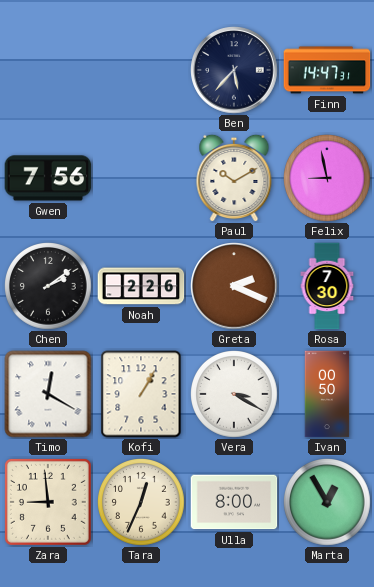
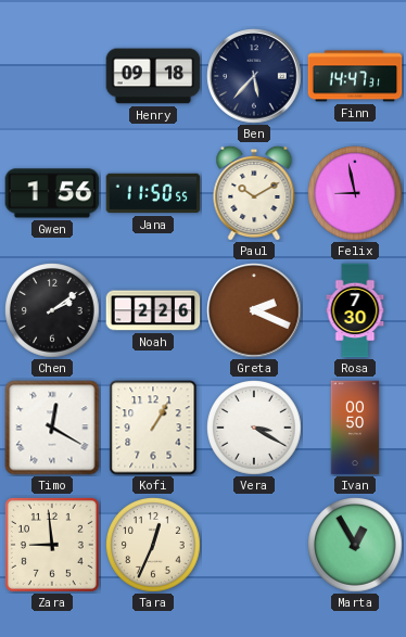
Henry: none -> 09:18 (153, 76)
Gwen: 7:56 -> 1:56 (52, 193)
Jana: none -> 11:50 (153, 193)
Ulla: 8:00 -> none (234, 502)
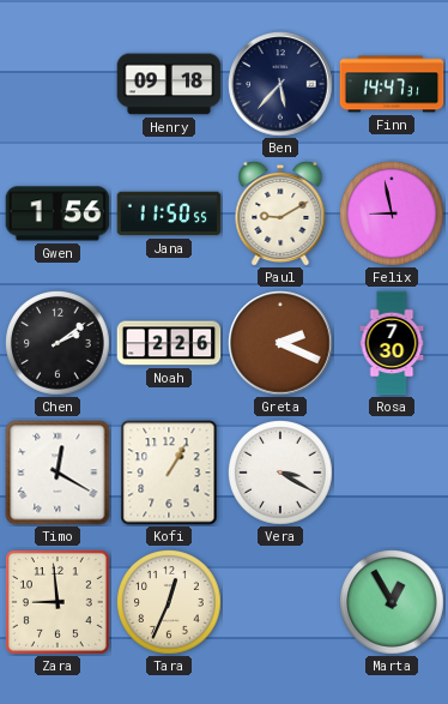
Paul: 10:10 -> 9:10 (280, 213)
Ivan: 00:50 -> none (355, 428)
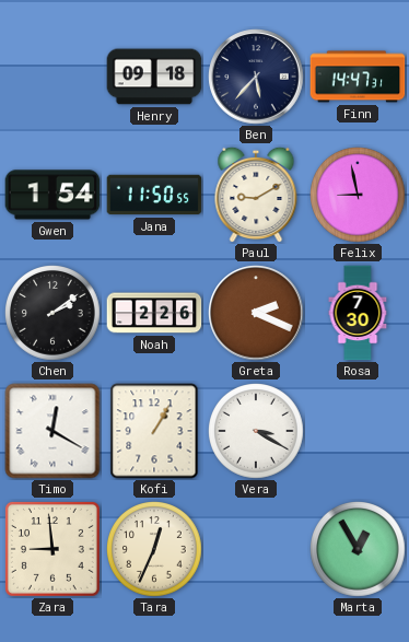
Gwen: 1:56 -> 1:54 (52, 195)
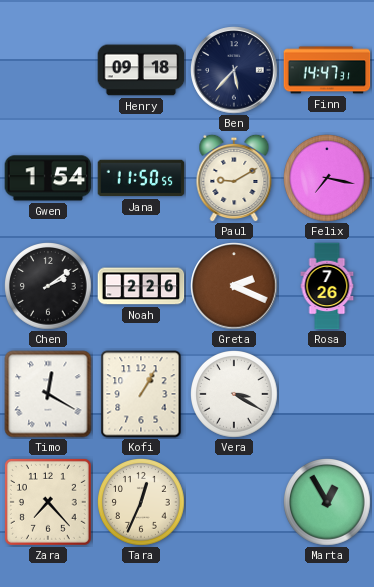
Felix: 8:58 -> 7:17 (328, 179)
Rosa: 7:30 -> 7:26 (327, 286)
Zara: 8:59 -> 7:23 (48, 502)
